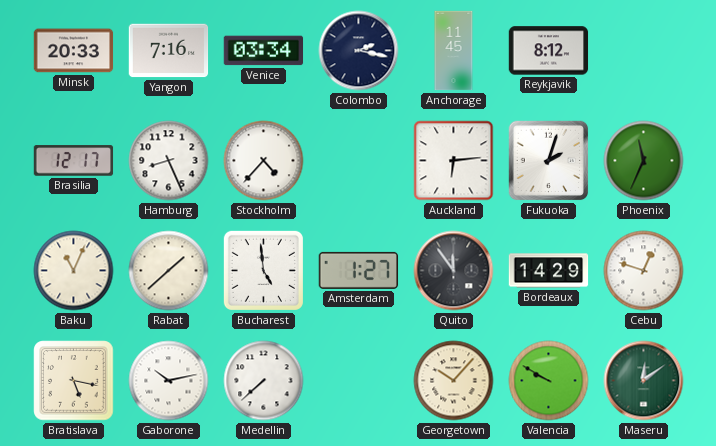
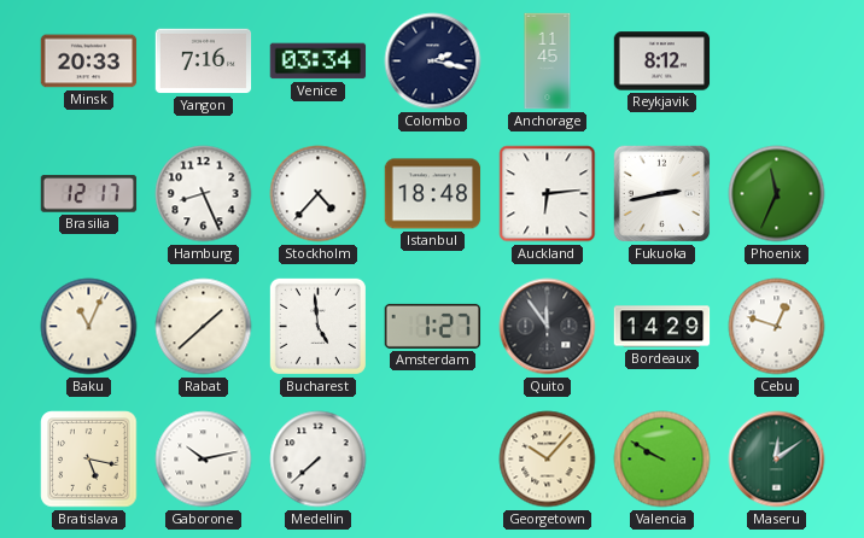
Istanbul: none -> 18:48 (433, 194)
Fukuoka: 2:03 -> 2:43 (662, 194)
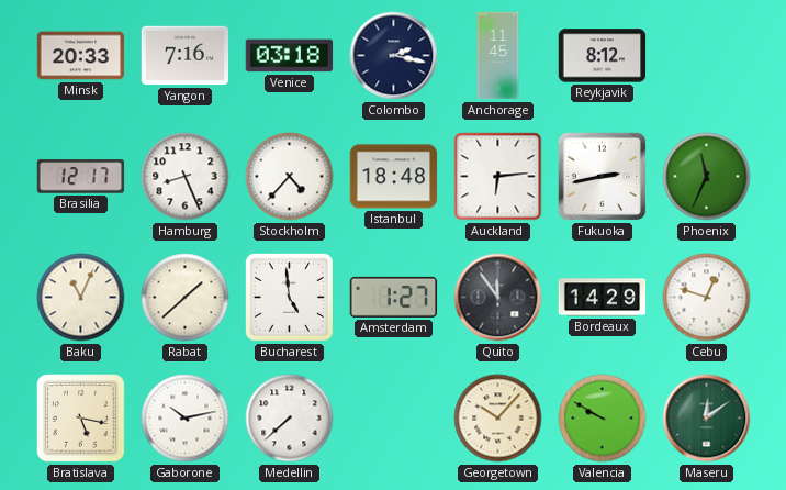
Venice: 03:34 -> 03:18 (290, 56)
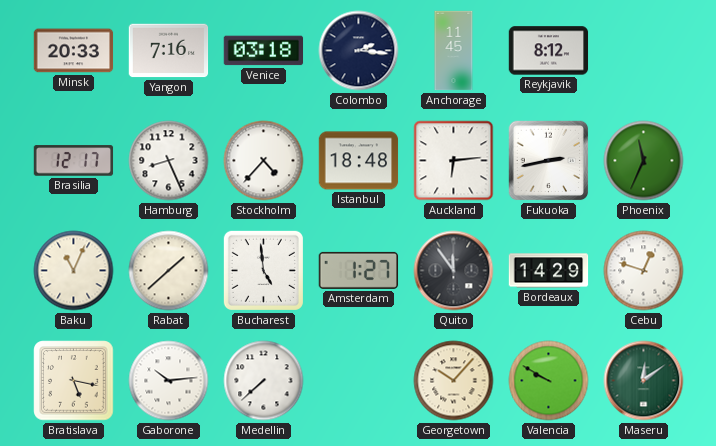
Colombo: 2:17 -> 2:16 (359, 51)
Gaborone: 10:13 -> 10:14 (169, 381)
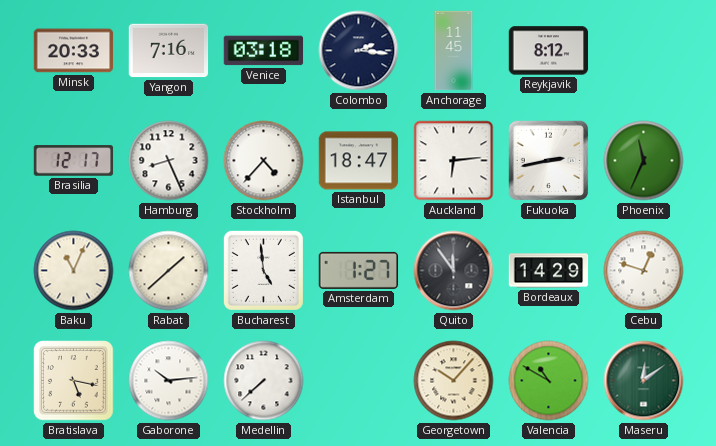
Istanbul: 18:48 -> 18:47 (359, 161)
Valencia: 9:50 -> 10:50 (549, 381)
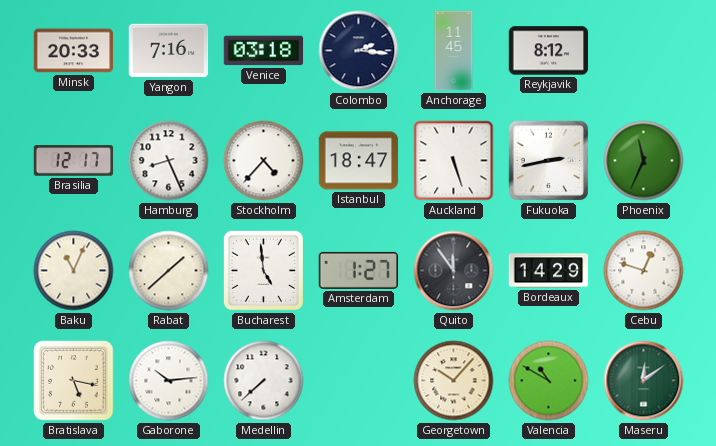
Auckland: 6:14 -> 5:27 (454, 161)
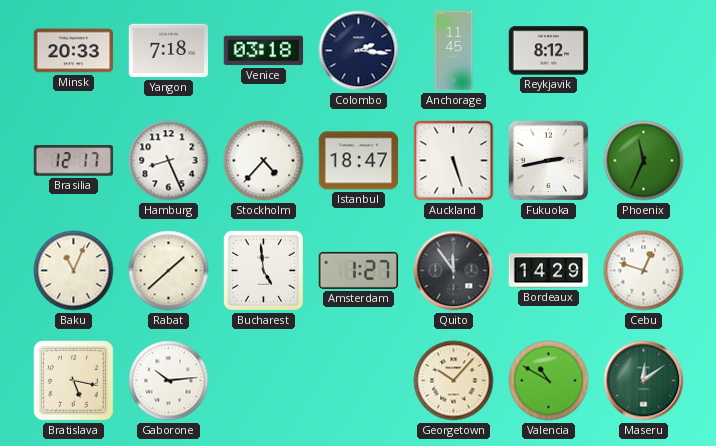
Yangon: 7:16 -> 7:18 (169, 51)
Medellin: 7:38 -> none (264, 381)
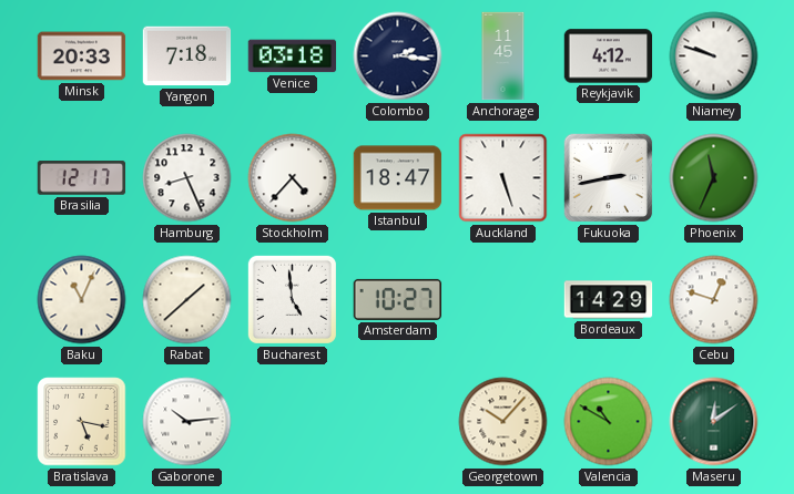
Reykjavik: 8:12 -> 4:12 (609, 56)
Niamey: none -> 9:48 (714, 56)
Amsterdam: 1:27 -> 10:27 (398, 299)
Quito: 11:54 -> none (454, 271)
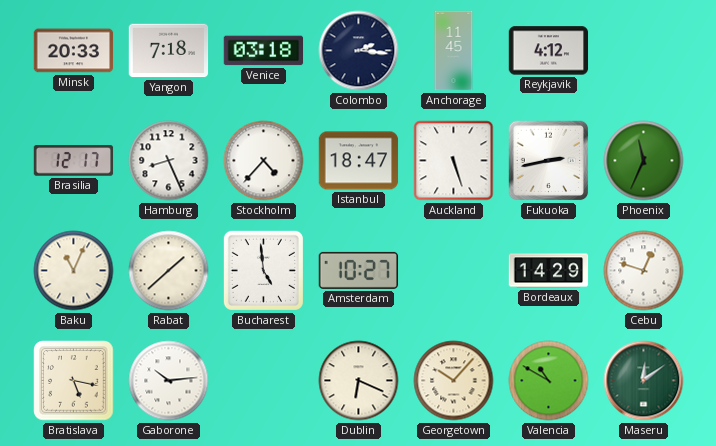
Niamey: 9:48 -> none (714, 56)
Dublin: none -> 6:19 (359, 381)
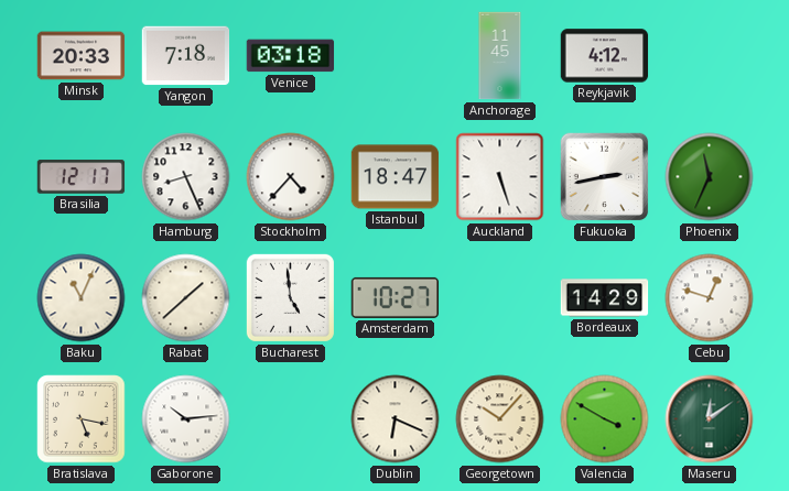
Colombo: 2:16 -> none (359, 51)
Valencia: 10:50 -> 3:50 (605, 419)
